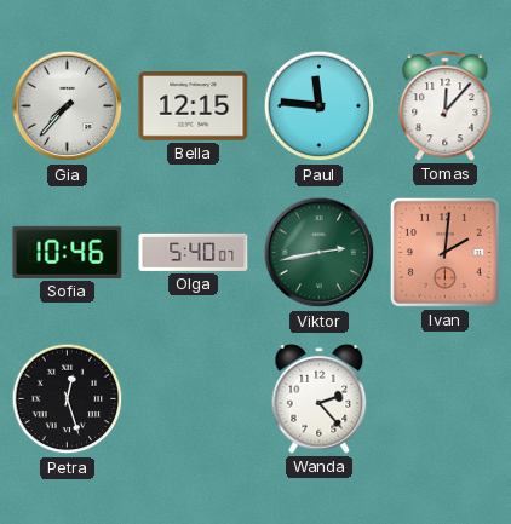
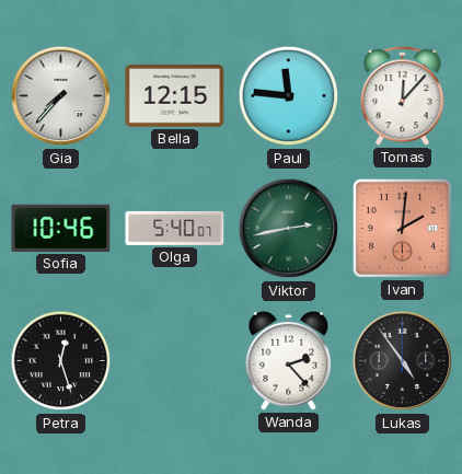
Lukas: none -> 4:54 (403, 361)
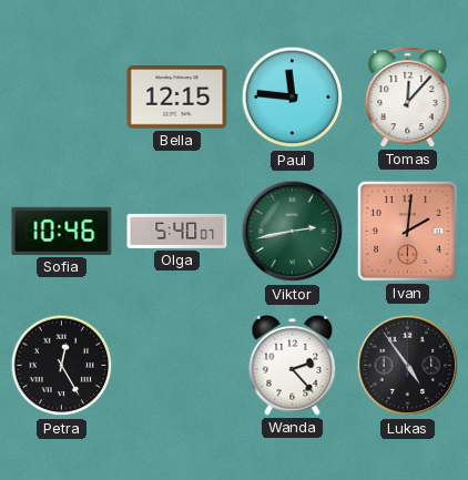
Gia: 7:37 -> none (61, 96)
Petra: 12:27 -> 12:25 (62, 366)
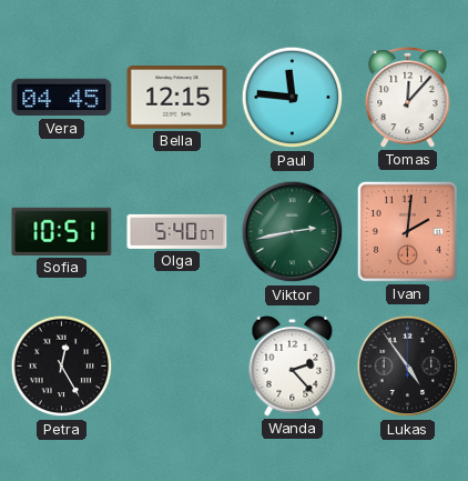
Vera: none -> 04:45 (62, 98)
Sofia: 10:46 -> 10:51 (62, 231)
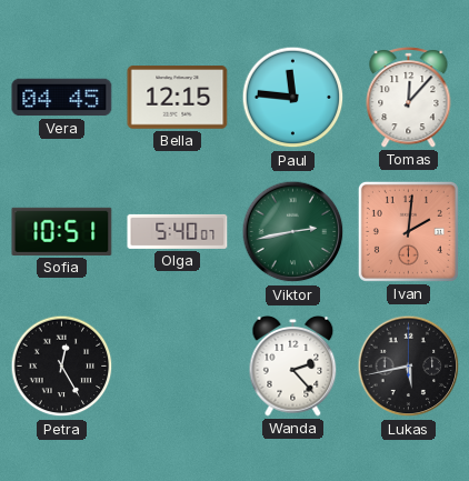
Lukas: 4:54 -> 5:43 (409, 367)
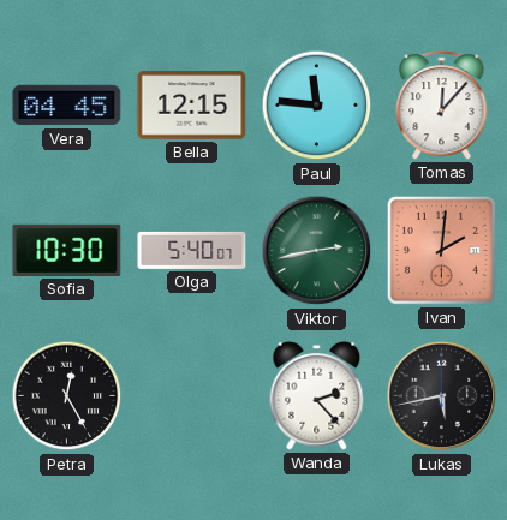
Sofia: 10:51 -> 10:30 (67, 250)
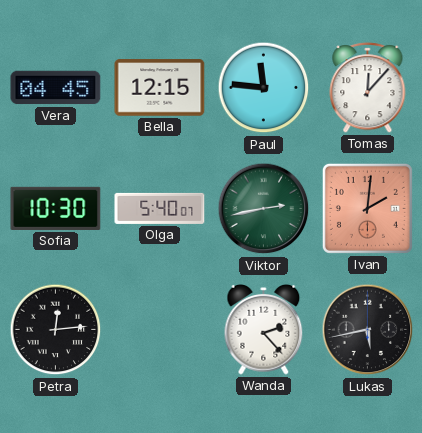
Petra: 12:25 -> 12:14 (56, 330)
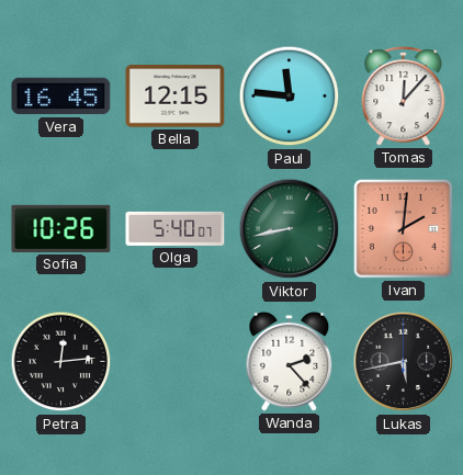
Vera: 04:45 -> 16:45 (61, 97)
Sofia: 10:30 -> 10:26 (61, 228)
Viktor: 2:43 -> 8:43 (290, 229)
